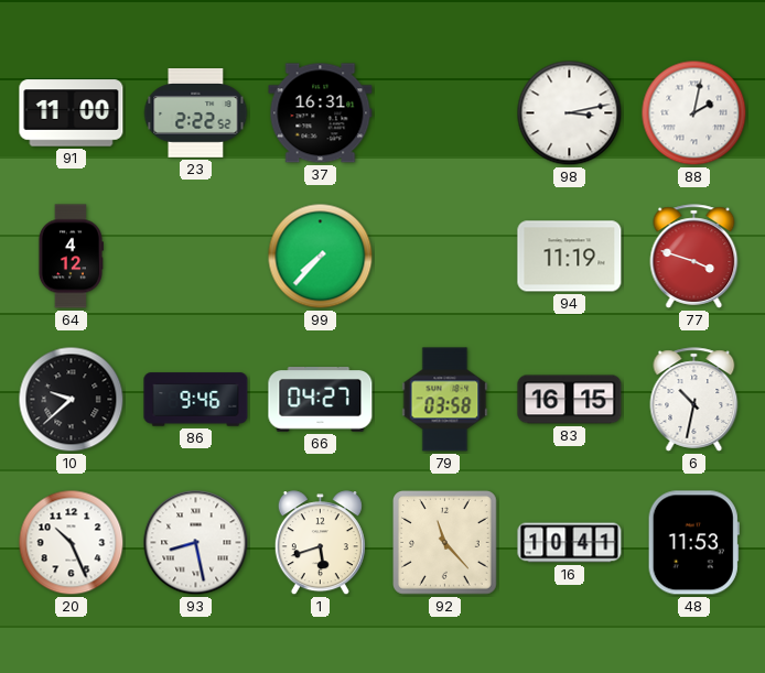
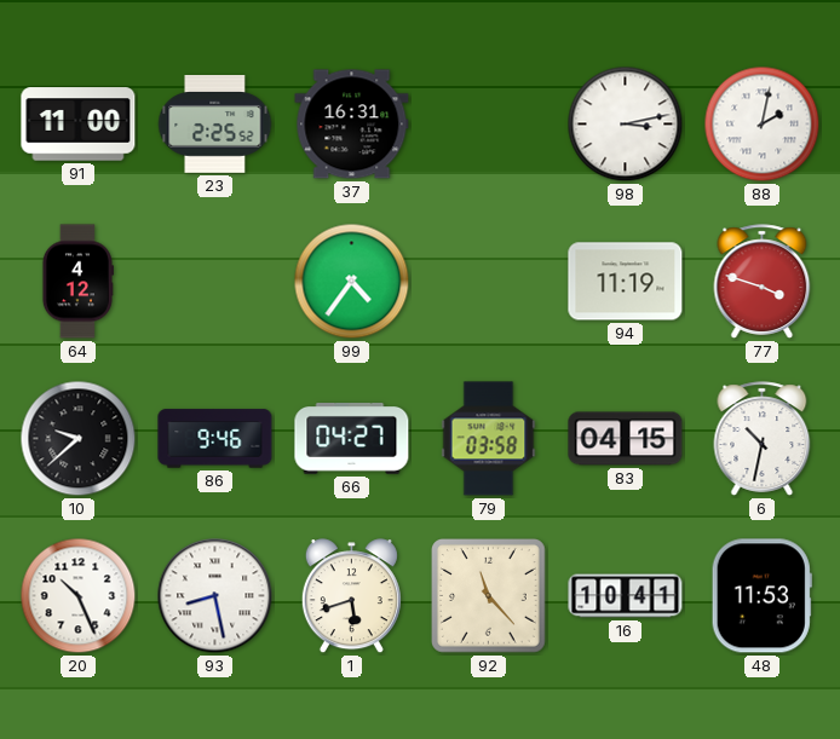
23: 2:22 -> 2:25 (215, 125)
99: 7:37 -> 4:36 (352, 282)
83: 16:15 -> 04:15 (626, 439)
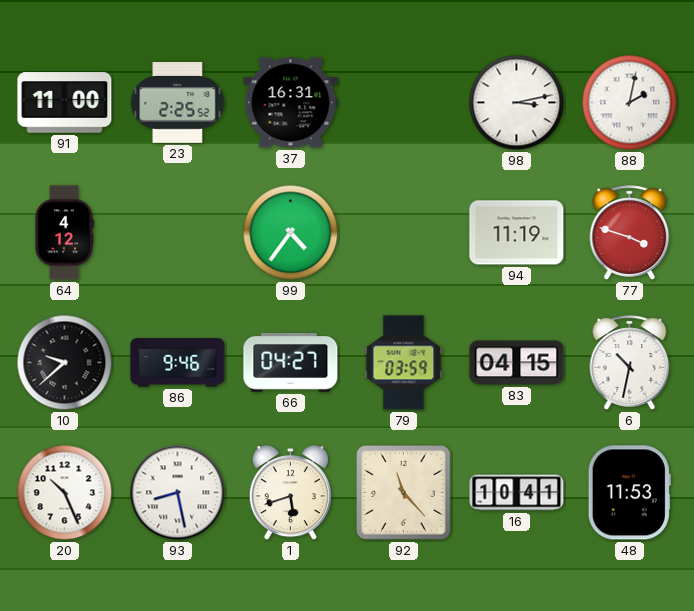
79: 03:58 -> 03:59 (404, 363)
